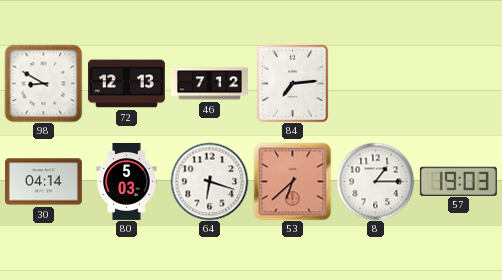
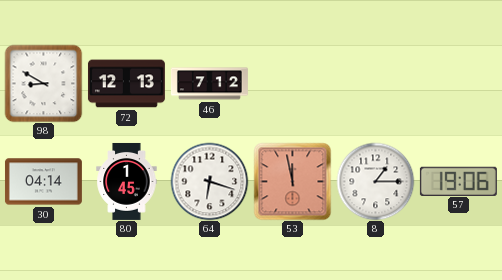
84: 7:14 -> none (293, 83)
80: 5:03 -> 1:45 (127, 181)
53: 6:38 -> 11:58 (292, 181)
57: 19:03 -> 19:06 (458, 181)
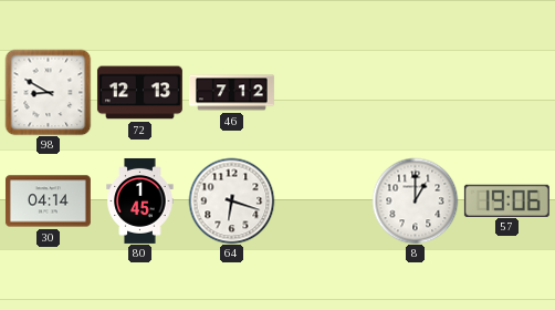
53: 11:58 -> none (292, 181)
8: 1:15 -> 1:00 (415, 200)
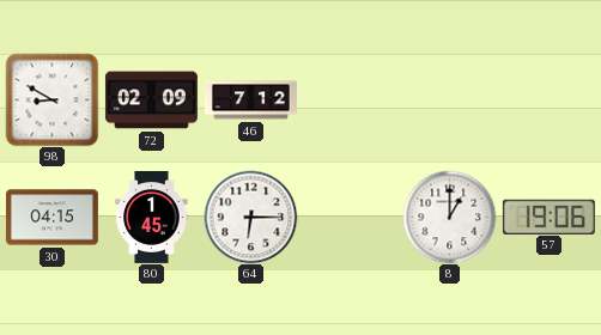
72: 12:13 -> 02:09 (151, 100)
30: 04:14 -> 04:15 (51, 218)
64: 6:18 -> 6:15 (250, 217)
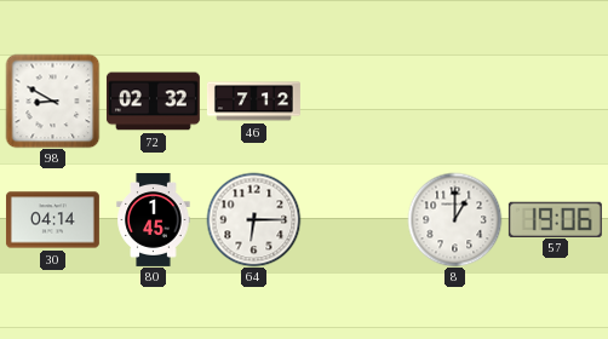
72: 02:09 -> 02:32 (153, 102)
30: 04:15 -> 04:14 (52, 220)
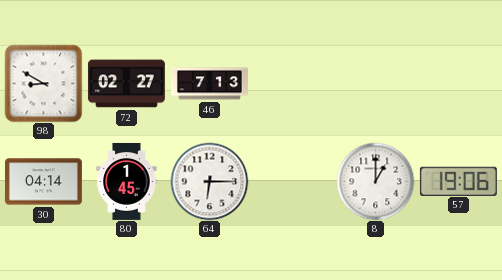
72: 02:32 -> 02:27 (126, 84)
46: 7:12 -> 7:13 (209, 84)
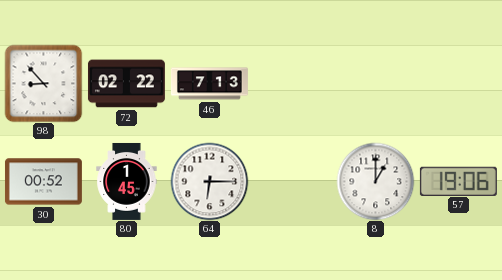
98: 8:50 -> 8:53 (43, 83)
72: 02:27 -> 02:22 (126, 84)
30: 04:14 -> 00:52 (43, 182)
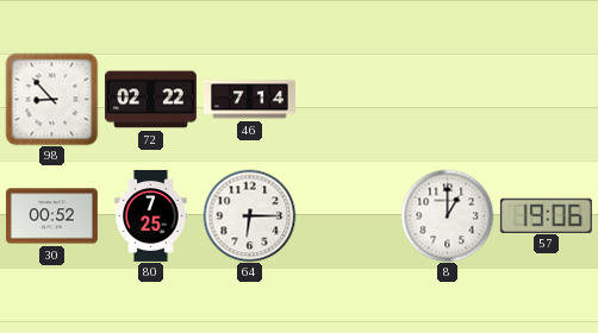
46: 7:13 -> 7:14 (249, 100)
80: 1:45 -> 7:25 (151, 215)
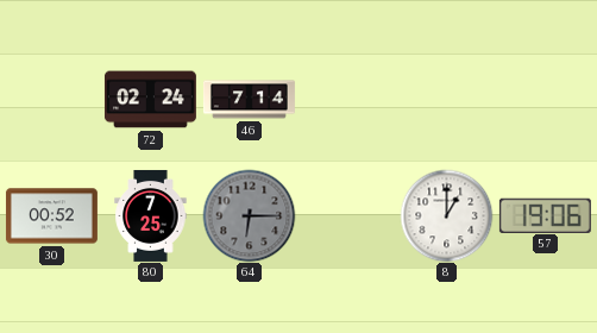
98: 8:53 -> none (51, 99)
72: 02:22 -> 02:24 (150, 100)
64 dial: white -> grey (249, 215)
